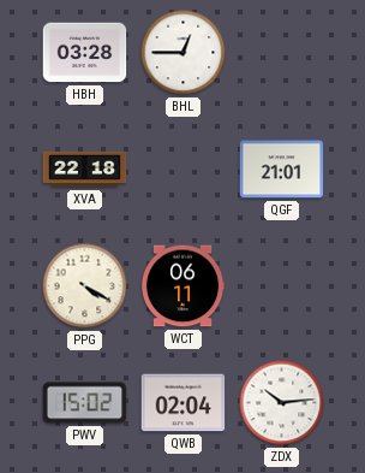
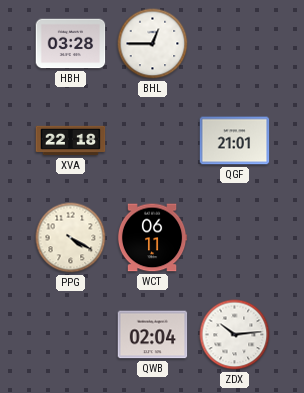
PWV: 15:02 -> none (85, 403)
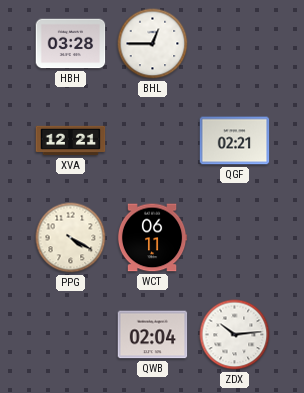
XVA: 22:18 -> 12:21 (71, 141)
QGF: 21:01 -> 02:21 (235, 141)
